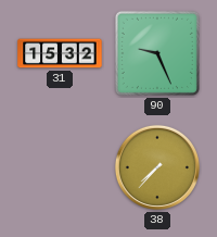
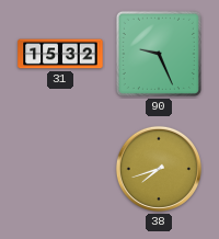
38: 7:37 -> 7:42 (159, 169)
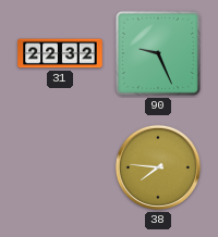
31: 15:32 -> 22:32 (60, 53)
38: 7:42 -> 7:46 (158, 167)
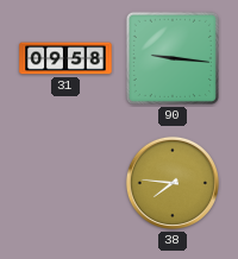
31: 22:32 -> 09:58 (65, 58)
90: 9:26 -> 9:16 (173, 58)
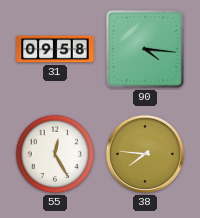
90: 9:16 -> 4:16 (145, 49)
55: none -> 12:25 (55, 154)
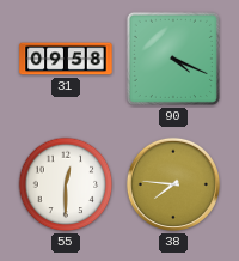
90: 4:16 -> 4:19 (173, 59)
55: 12:25 -> 12:30 (66, 184)
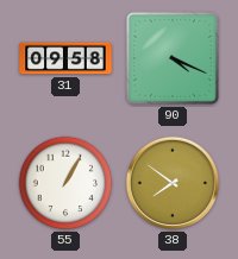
55: 12:30 -> 1:05 (65, 183)
38: 7:46 -> 7:51 (173, 183)
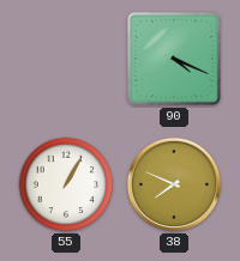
31: 09:58 -> none (65, 58)
38: 7:51 -> 7:49 (174, 184)
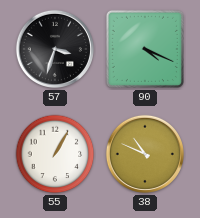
57: none -> 3:33 (55, 49)
38: 7:49 -> 10:49 (145, 154)
